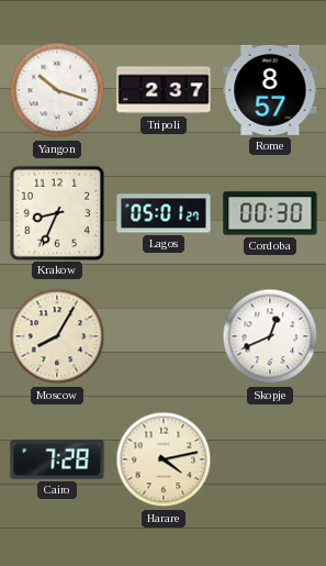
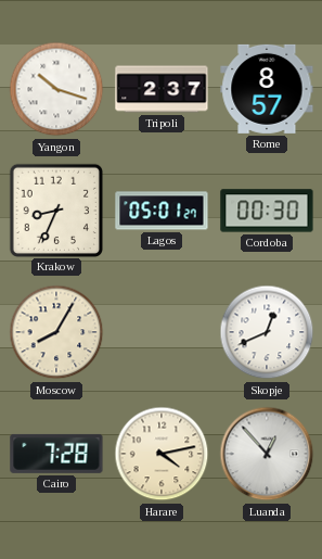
Luanda: none -> 12:53 (267, 454)
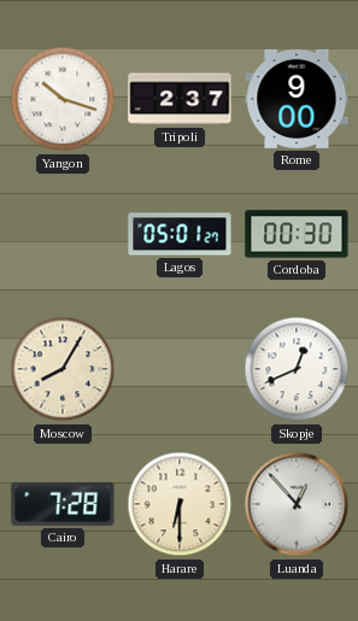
Rome: 8:57 -> 9:00 (297, 99)
Krakow: 8:34 -> none (55, 209)
Harare: 4:13 -> 6:30 (180, 504)
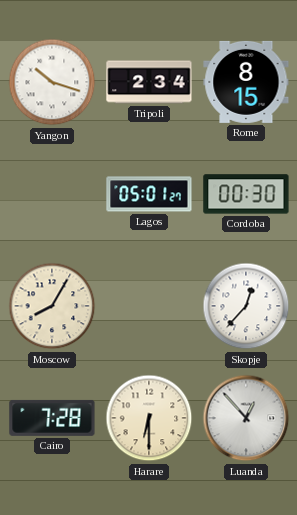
Tripoli: 2:37 -> 2:34 (149, 82)
Rome: 9:00 -> 8:15 (246, 82)
Skopje: 12:41 -> 12:37 (246, 306)
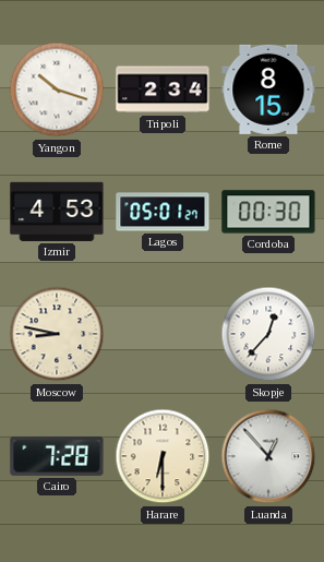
Izmir: none -> 4:53 (57, 212)
Moscow: 8:05 -> 8:47 (57, 334)
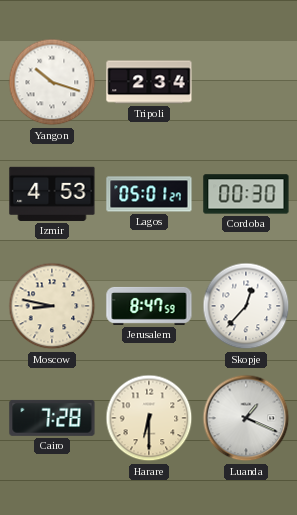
Rome: 8:15 -> none (268, 89)
Jerusalem: none -> 8:47 (149, 306)
Luanda: 12:53 -> 1:19 (246, 418)
